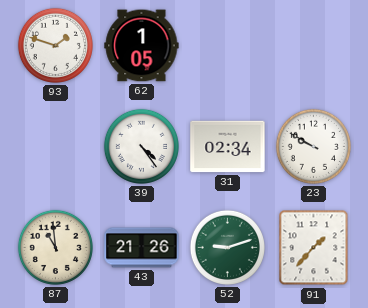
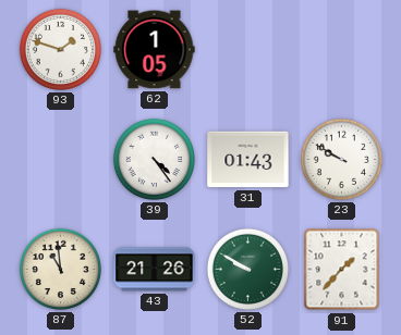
31: 02:34 -> 01:43 (248, 160)
52: 9:12 -> 9:50 (247, 269)
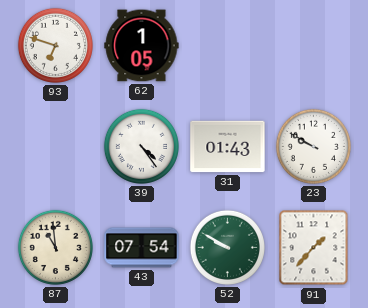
93: 1:48 -> 6:48 (55, 45)
43: 21:26 -> 07:54 (142, 248)
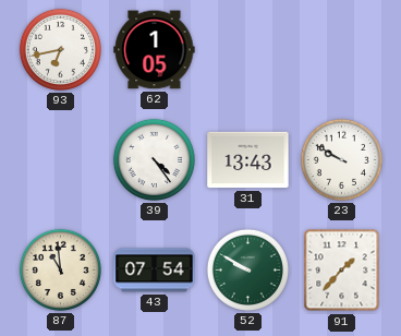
93: 6:48 -> 6:43 (60, 49)
31: 01:43 -> 13:43 (248, 160)
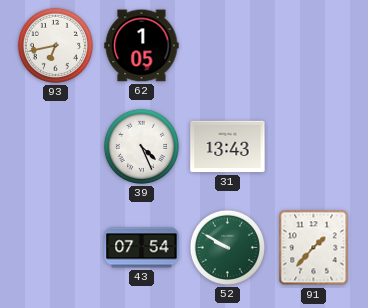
39: 4:24 -> 4:26 (141, 146)
23: 9:50 -> none (341, 159)
87: 10:59 -> none (60, 269)
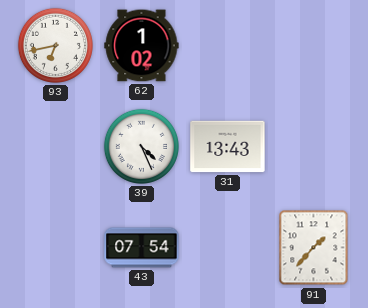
62: 1:05 -> 1:02 (142, 46)
52: 9:50 -> none (227, 247)
